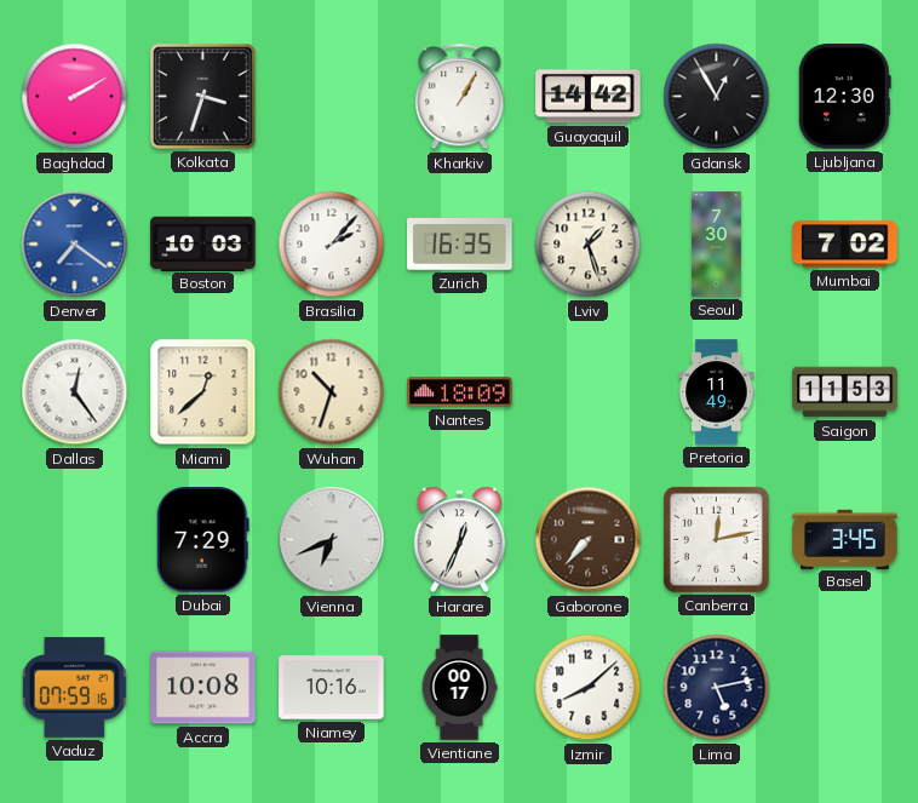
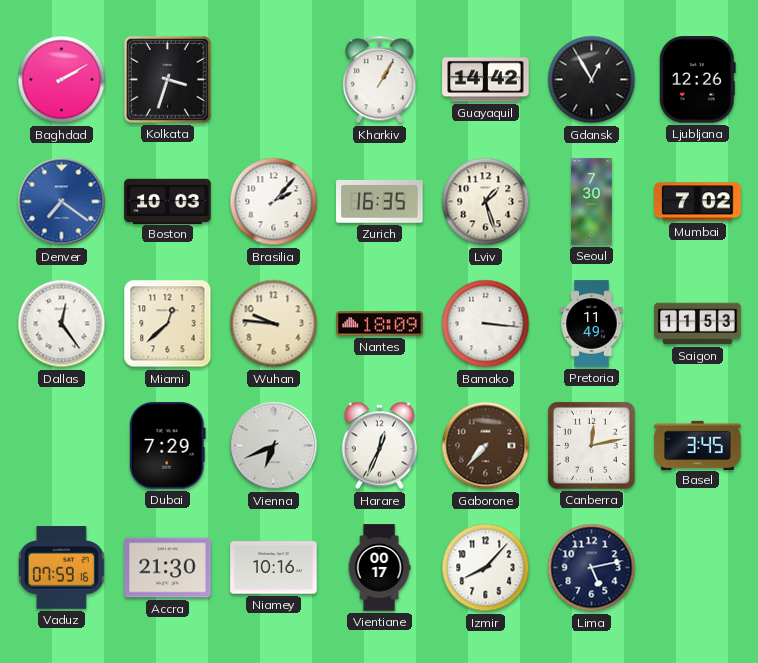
Ljubljana: 12:30 -> 12:26 (697, 80)
Wuhan: 10:33 -> 9:46 (274, 324)
Bamako: none -> 3:16 (486, 324)
Accra: 10:08 -> 21:30 (168, 568)
Izmir: 8:08 -> 8:07 (486, 568)
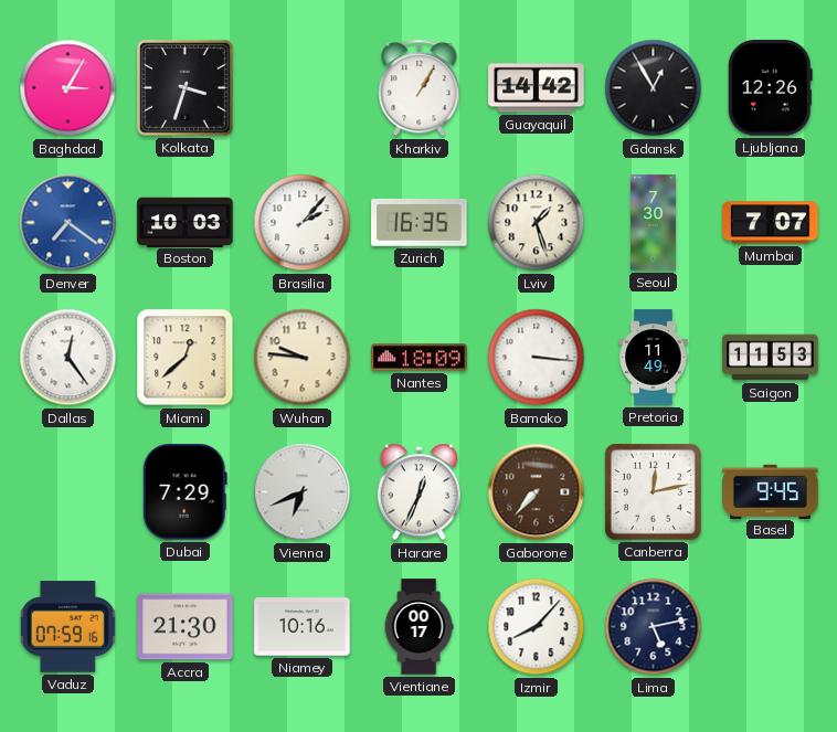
Baghdad: 2:10 -> 3:05 (68, 88)
Mumbai: 7:02 -> 7:07 (771, 223)
Basel: 3:45 -> 9:45 (771, 491)
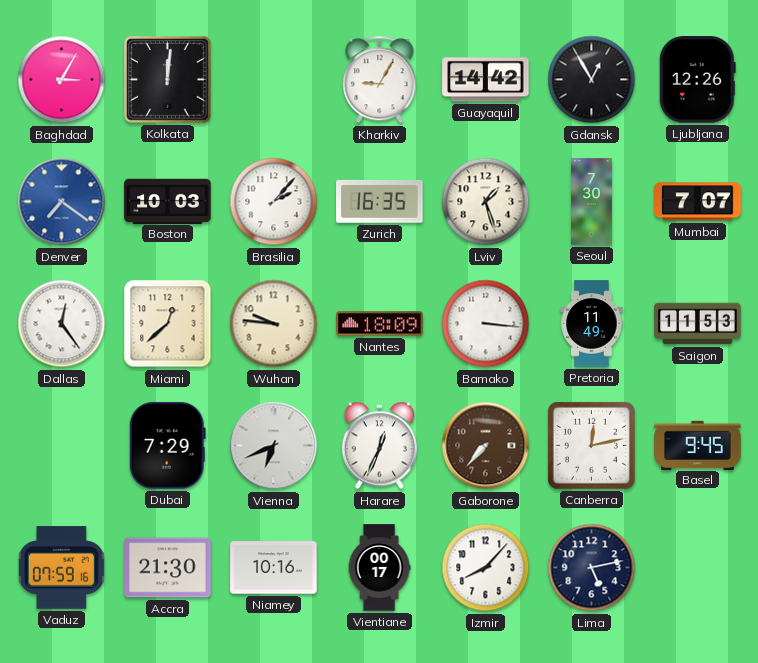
Kolkata: 3:33 -> 12:01 (168, 80)
Kharkiv: 1:05 -> 9:05 (380, 80)
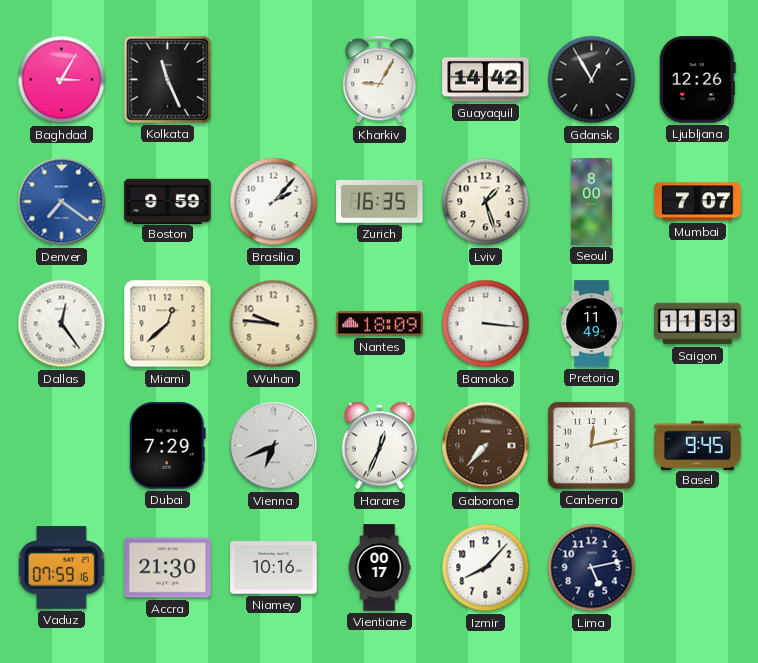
Kolkata: 12:01 -> 11:26 (168, 80)
Boston: 10:03 -> 9:59 (168, 201)
Seoul: 7:30 -> 8:00 (592, 202)
